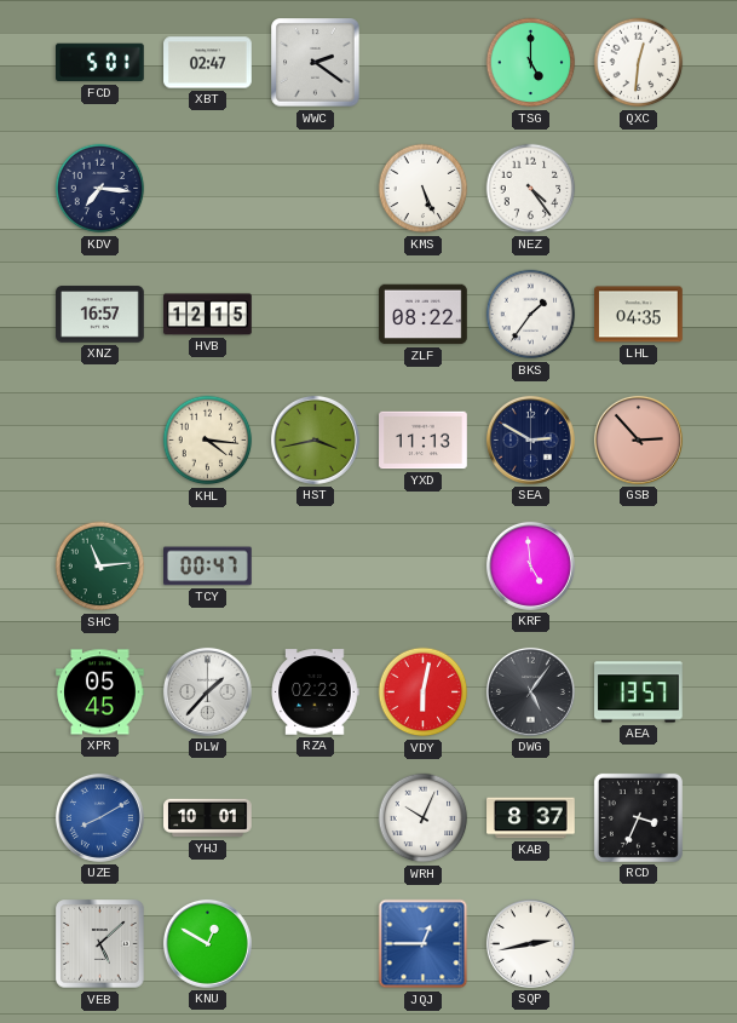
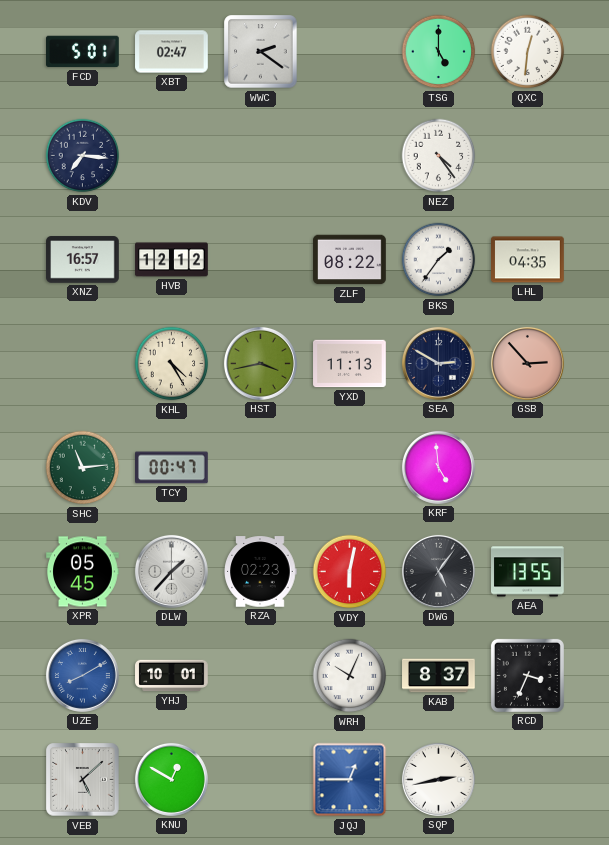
KMS: 5:26 -> none (424, 189)
HVB: 12:15 -> 12:12 (172, 260)
KHL: 4:16 -> 4:25 (172, 364)
AEA: 13:57 -> 13:55 (528, 572)
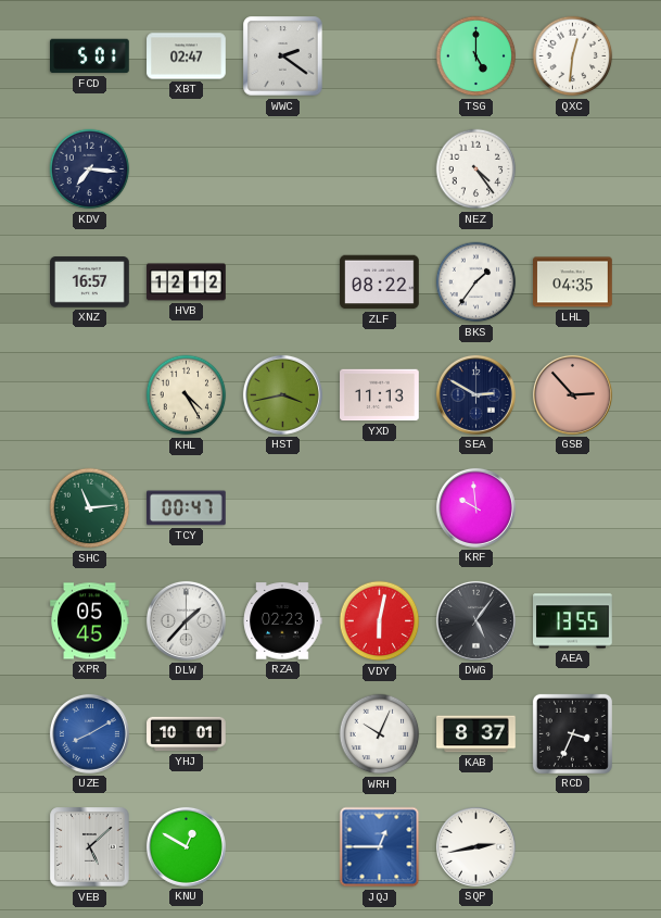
KRF: 4:59 -> 9:59 (475, 507)
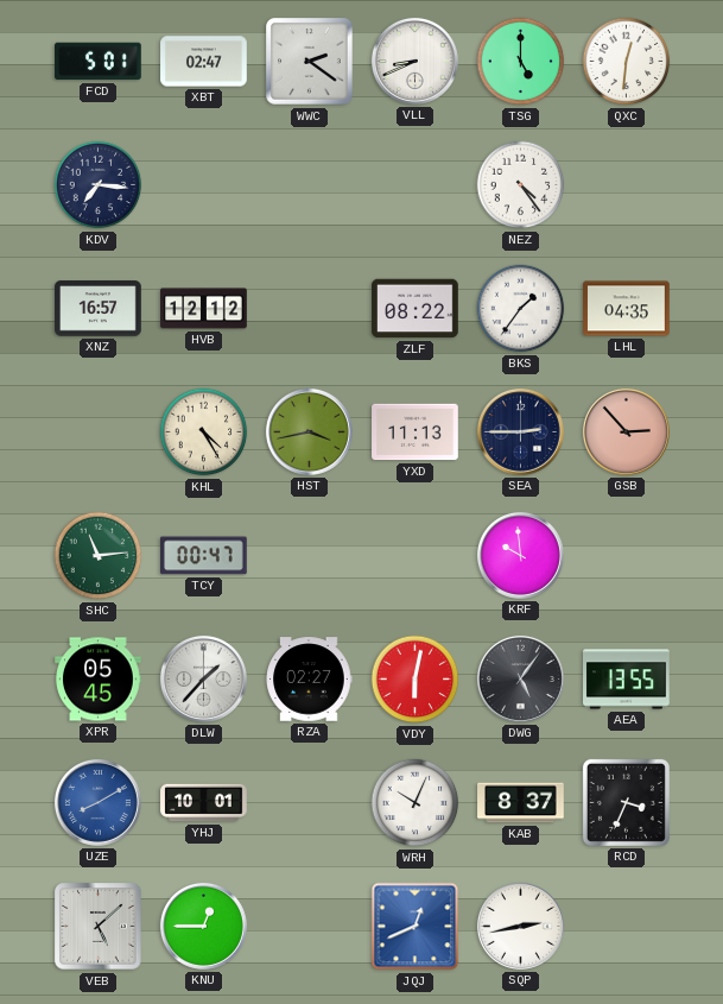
VLL: none -> 8:41 (414, 61)
SEA: 2:50 -> 2:45 (520, 431)
RZA: 02:23 -> 02:27 (309, 680)
KNU: 12:50 -> 12:45 (203, 926)
JQJ: 12:45 -> 12:41 (416, 927)
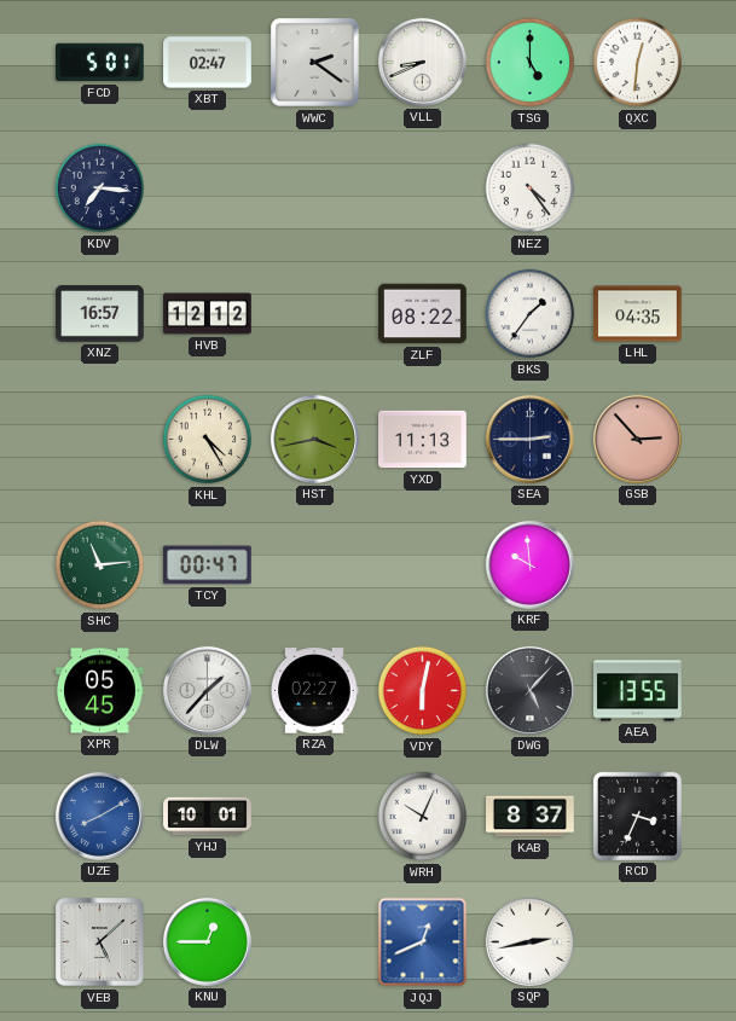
DWG: 5:06 -> 5:07 (529, 690)
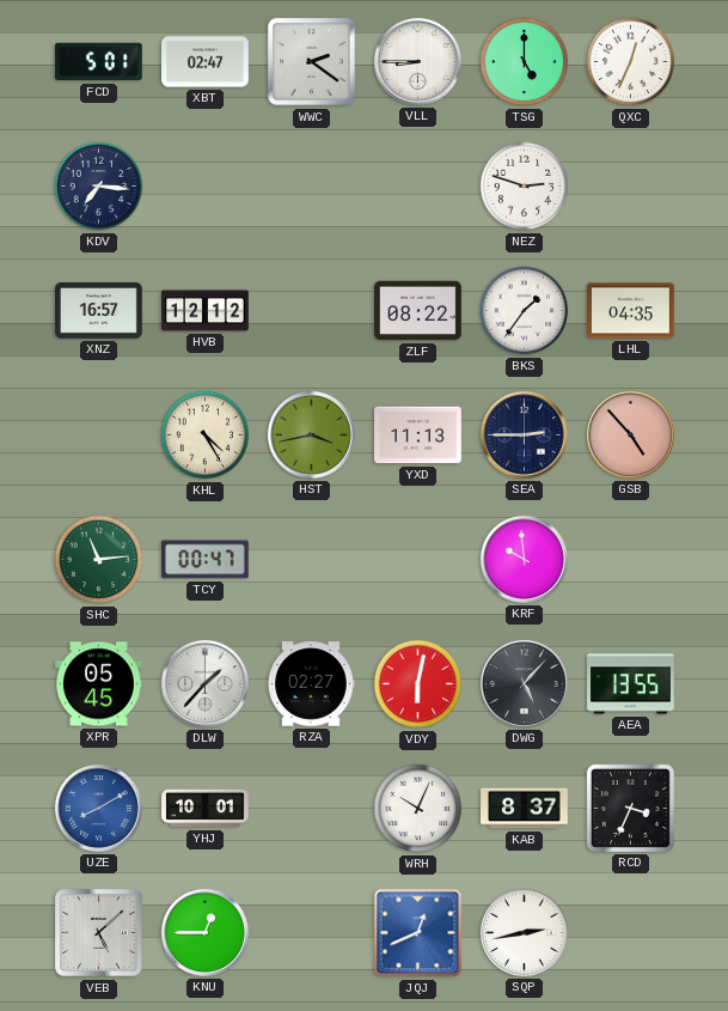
VLL: 8:41 -> 8:45 (417, 61)
QXC: 12:31 -> 12:34 (631, 62)
NEZ: 4:24 -> 2:48 (525, 187)
GSB: 2:53 -> 4:53 (630, 434)
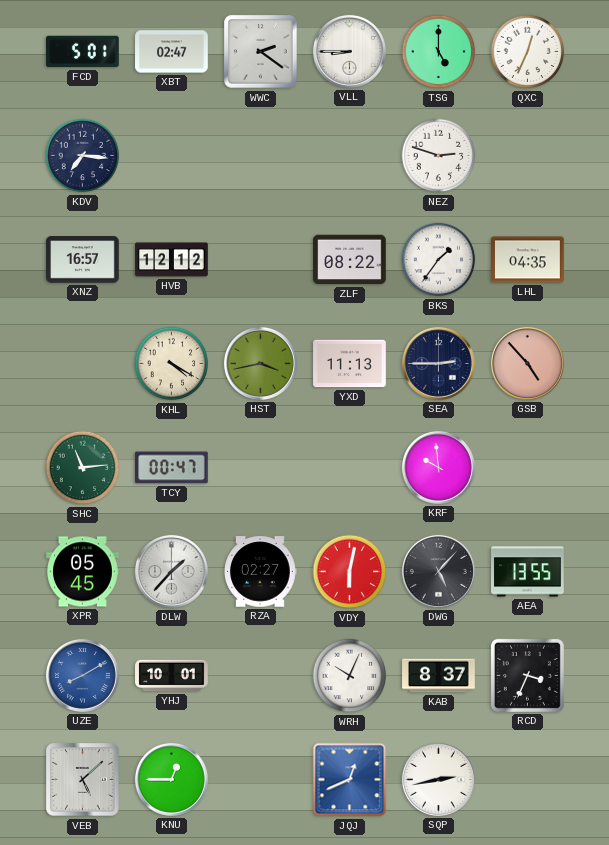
KHL: 4:25 -> 4:20 (172, 364)
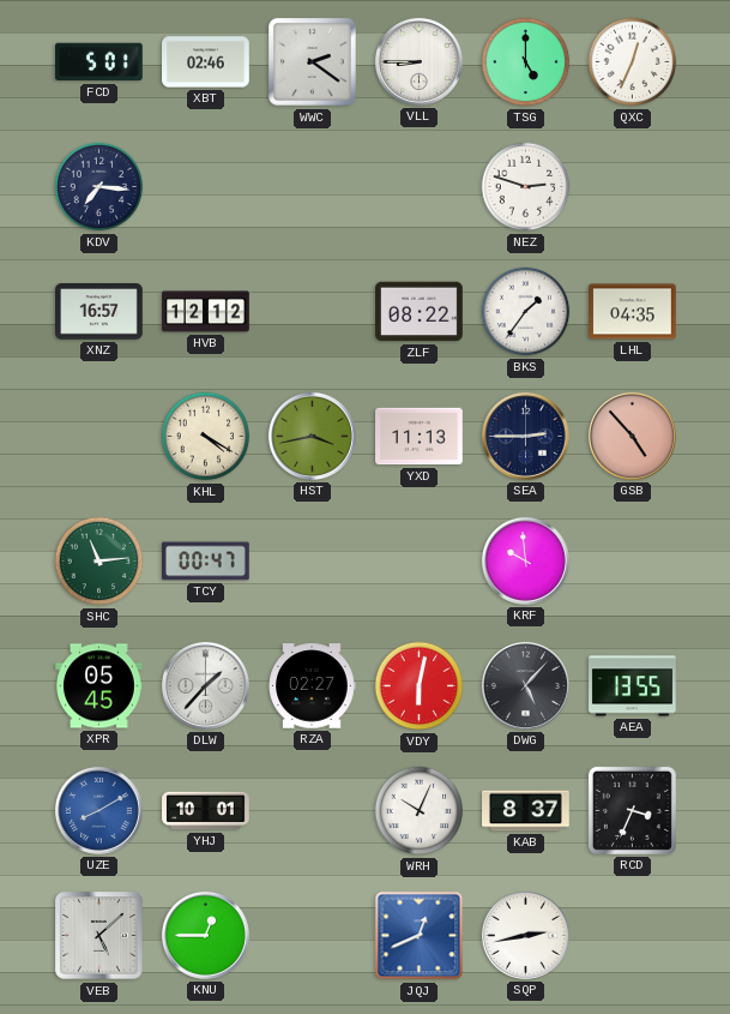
XBT: 02:47 -> 02:46 (206, 62)
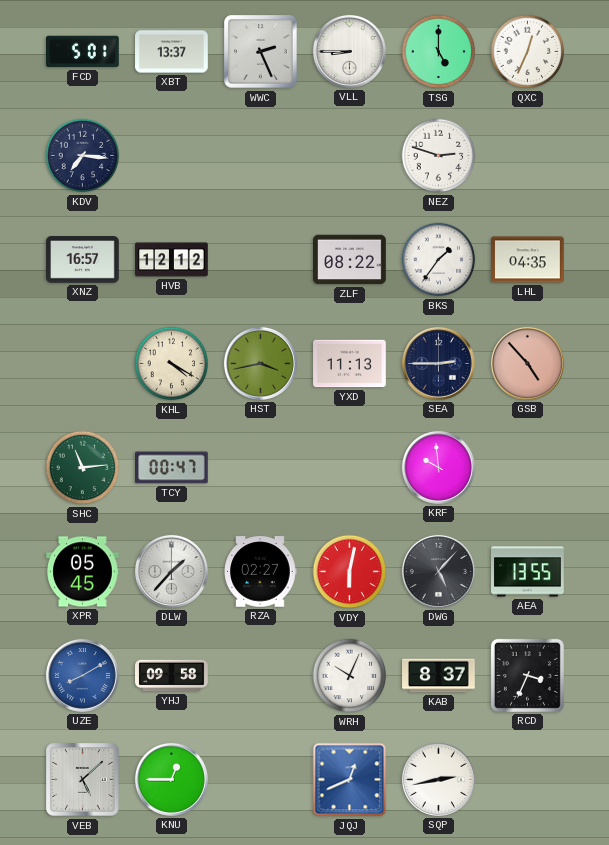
XBT: 02:46 -> 13:37 (172, 52)
WWC: 2:21 -> 2:26 (261, 52)
YHJ: 10:01 -> 09:58 (172, 676)
